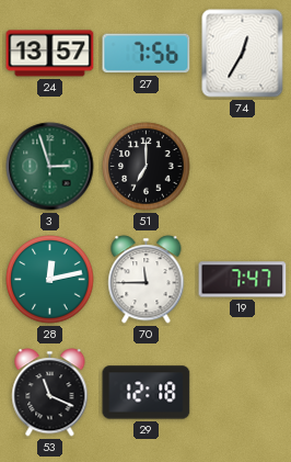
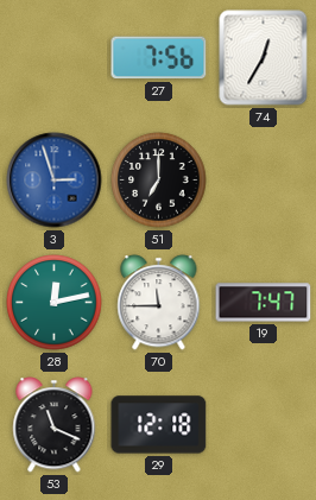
24: 13:57 -> none (50, 54)
3 dial: green -> blue (55, 181)
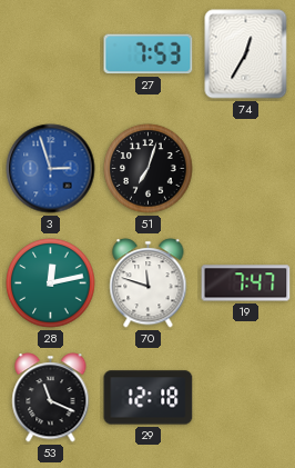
27: 7:56 -> 7:53 (149, 54)
51: 7:00 -> 7:03 (149, 169)
70: 11:45 -> 11:48 (149, 283)
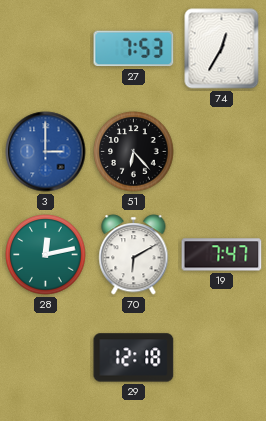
3: 2:57 -> 3:00 (46, 152)
51: 7:03 -> 6:23 (134, 152)
70: 11:48 -> 6:10 (134, 255)
53: 11:19 -> none (51, 398)
